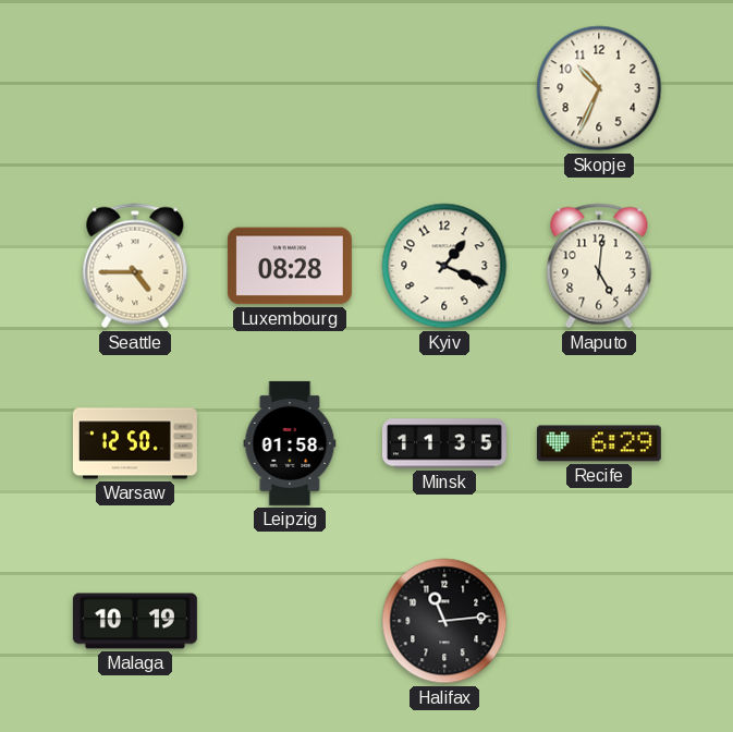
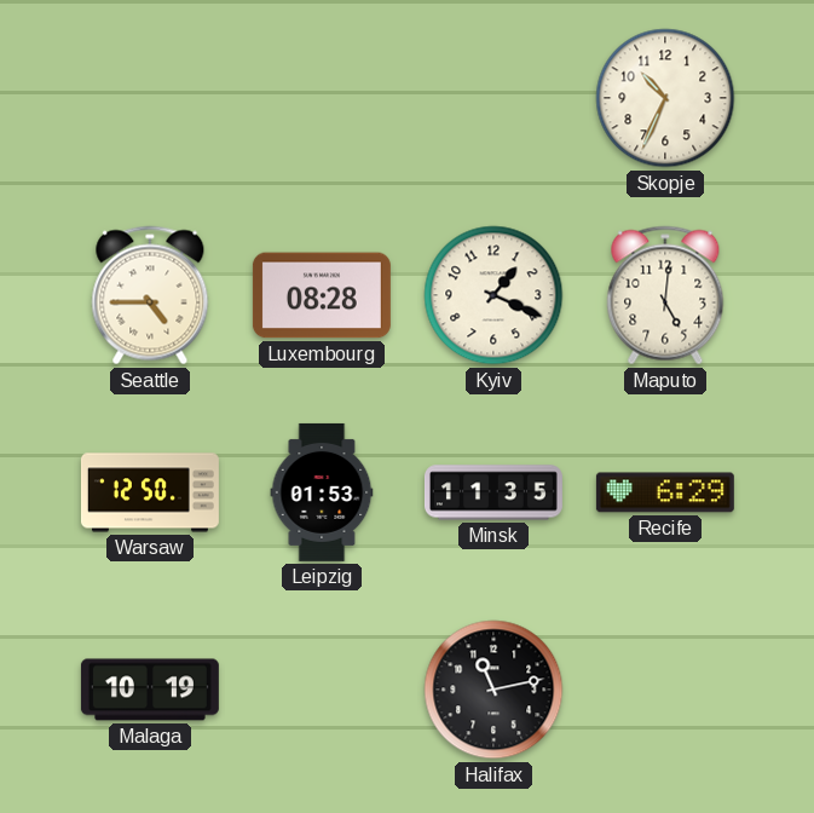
Leipzig: 01:58 -> 01:53 (322, 492)
Halifax: 11:14 -> 11:13 (493, 690)
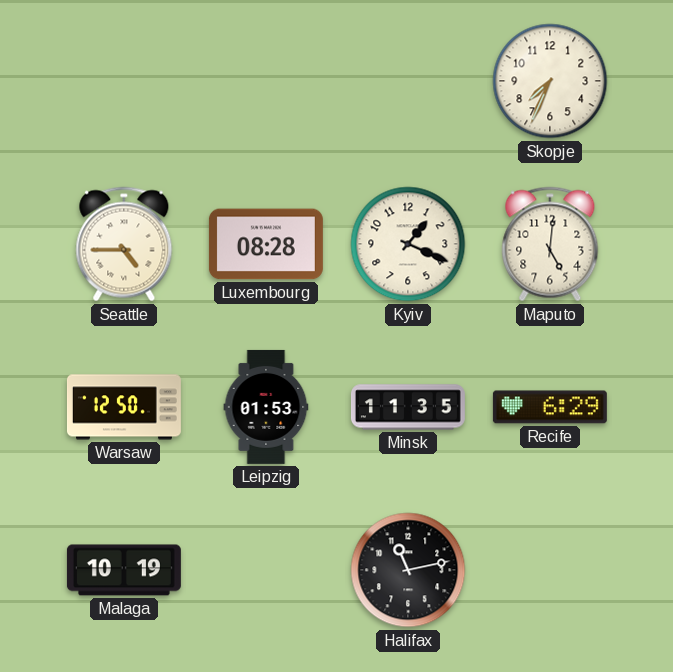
Skopje: 10:34 -> 7:34 (550, 81)
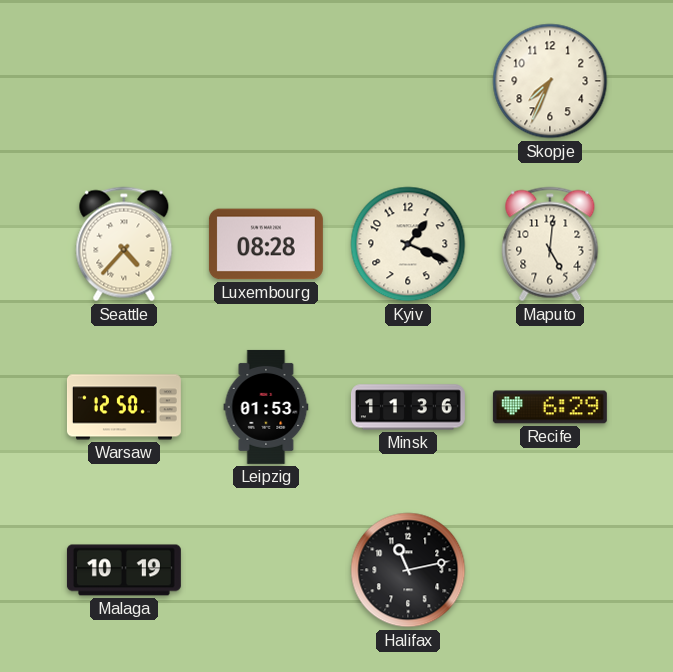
Seattle: 4:45 -> 4:37 (124, 244)
Minsk: 11:35 -> 11:36 (408, 407)
